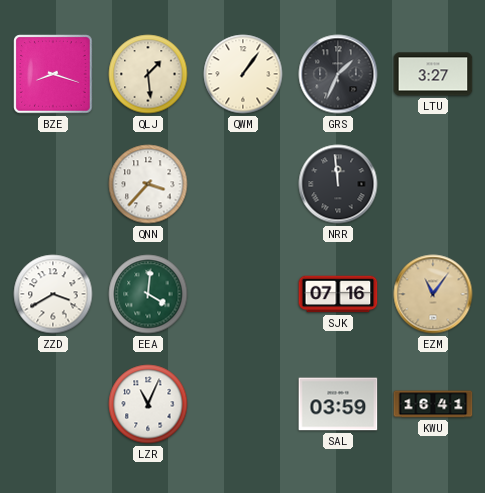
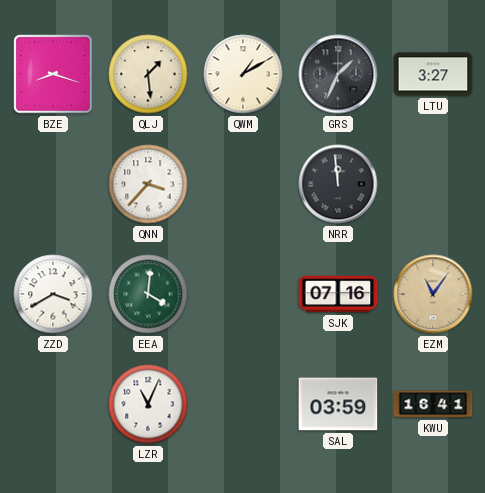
QWM: 1:06 -> 1:10 (243, 74)
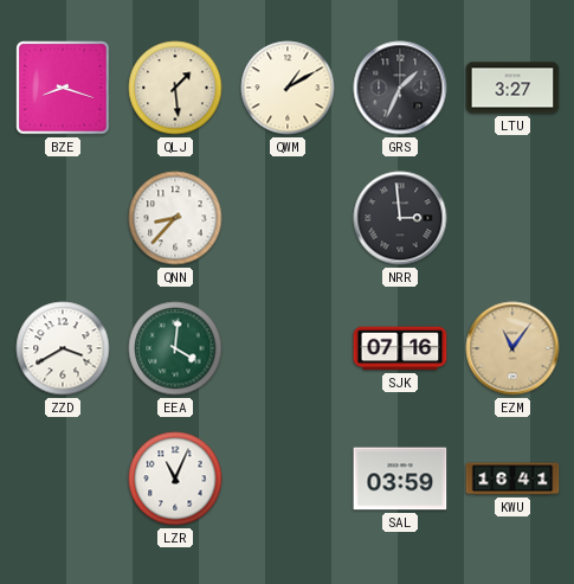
QNN: 3:37 -> 8:37 (175, 218)
NRR: 11:59 -> 2:59 (400, 218)
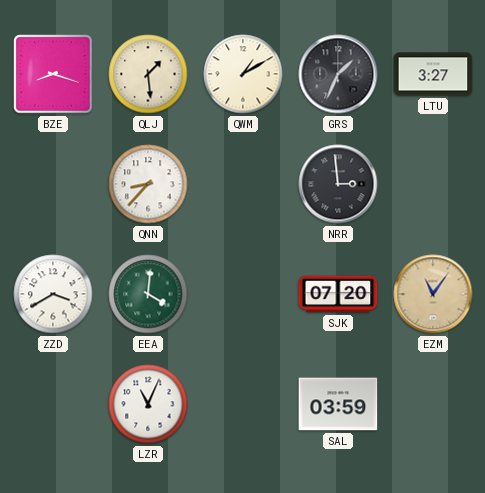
SJK: 07:16 -> 07:20 (338, 294)
KWU: 16:41 -> none (512, 479)
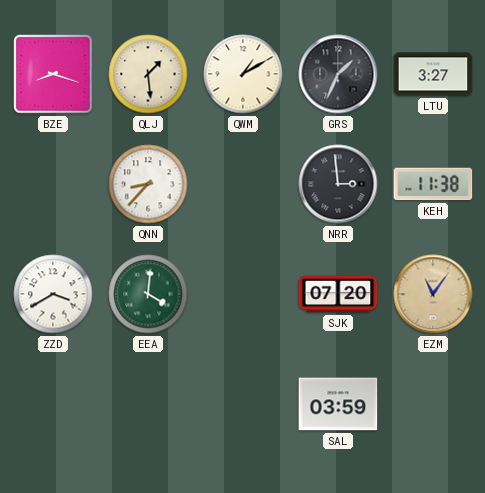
KEH: none -> 11:38 (433, 184)
LZR: 11:04 -> none (148, 404)
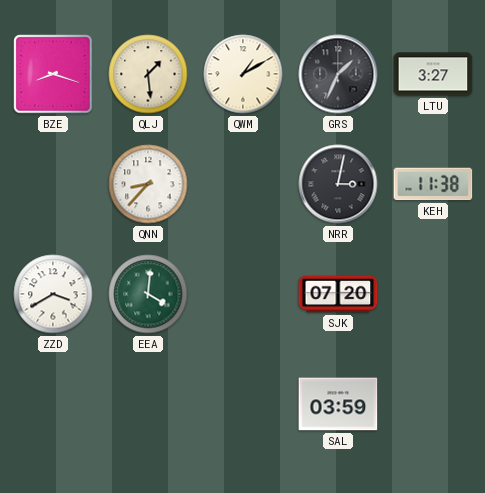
NRR: 2:59 -> 3:02 (338, 184)
EZM: 11:06 -> none (433, 294)
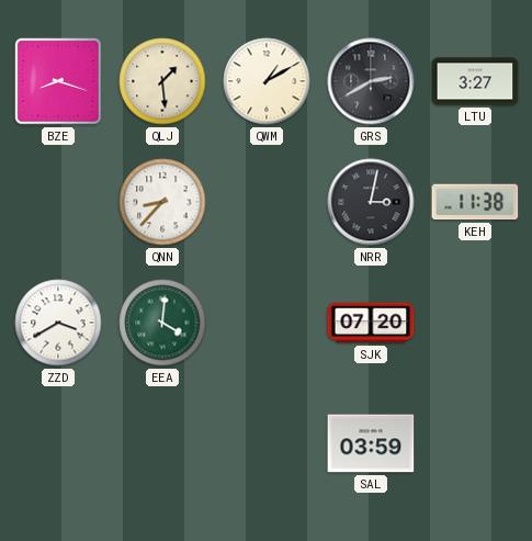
GRS: 1:34 -> 2:40 (371, 81)
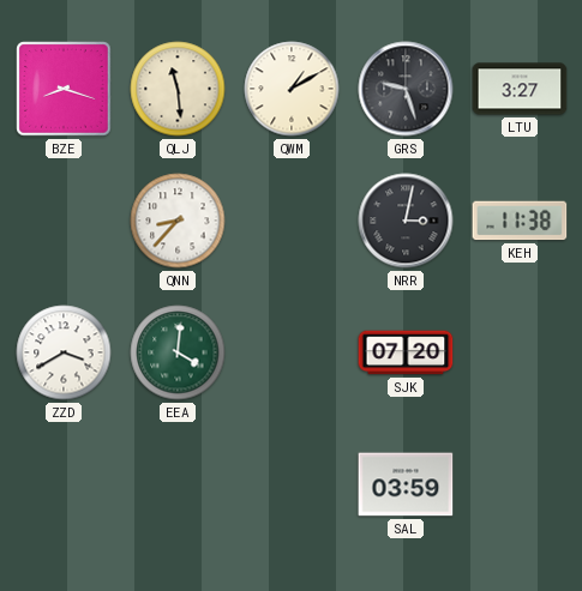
QLJ: 1:29 -> 11:29 (178, 89)
GRS: 2:40 -> 9:27 (406, 89)
